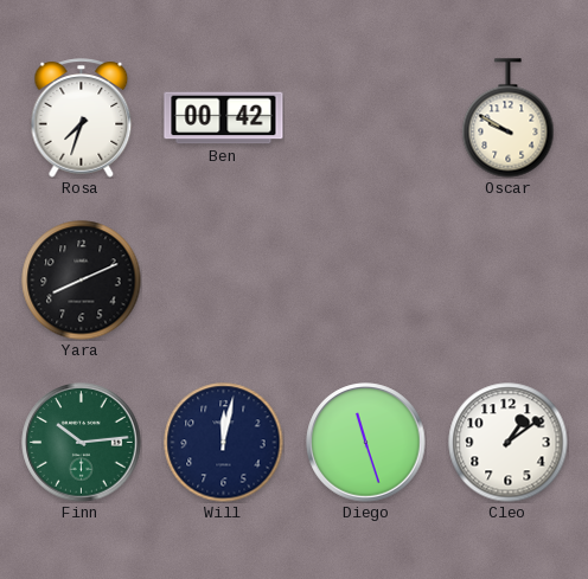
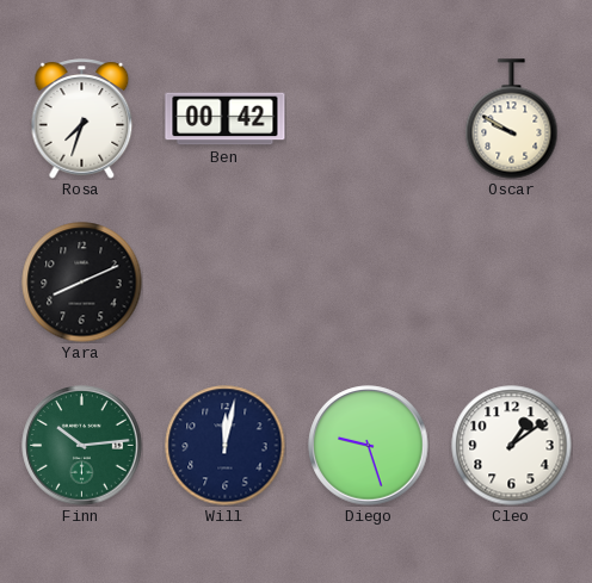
Diego: 11:27 -> 9:27 (369, 446)
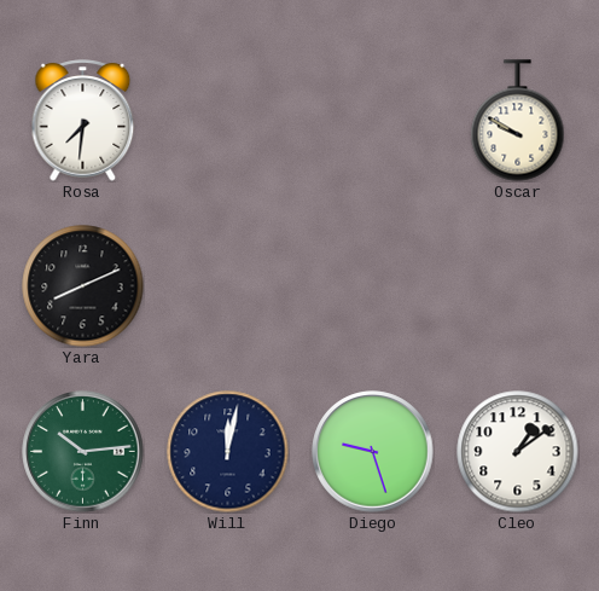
Rosa: 7:33 -> 7:31 (83, 121)
Ben: 00:42 -> none (226, 119)
